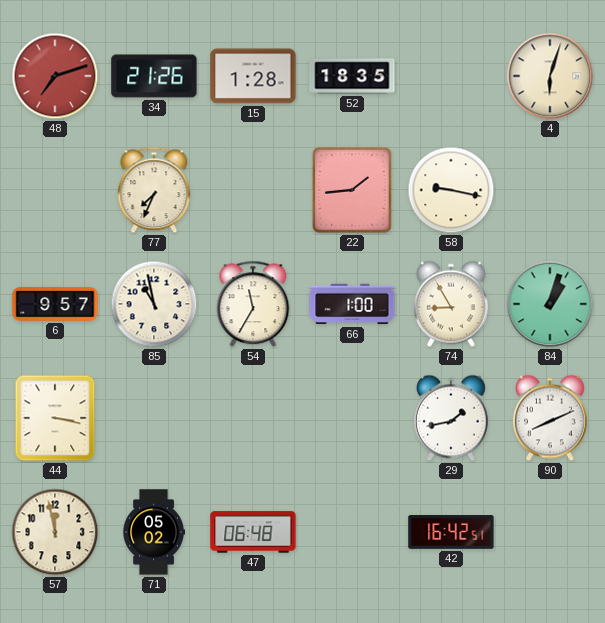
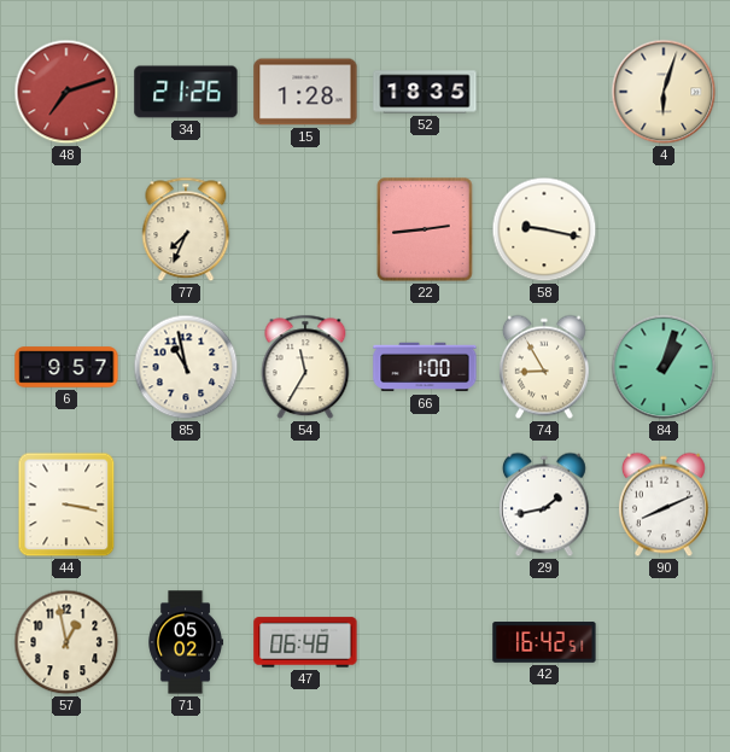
22: 1:44 -> 2:44 (425, 229)
57: 11:58 -> 12:58 (66, 642)
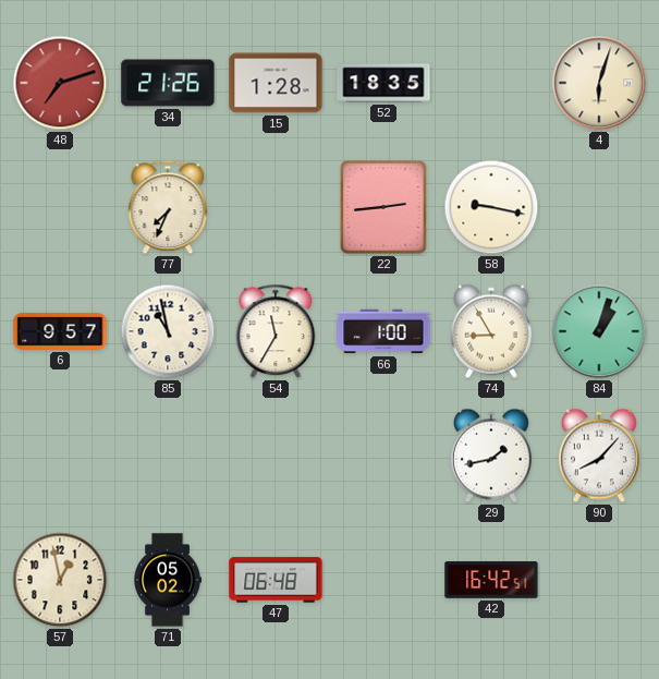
44: 3:17 -> none (66, 505)
90: 8:11 -> 8:07 (599, 456)
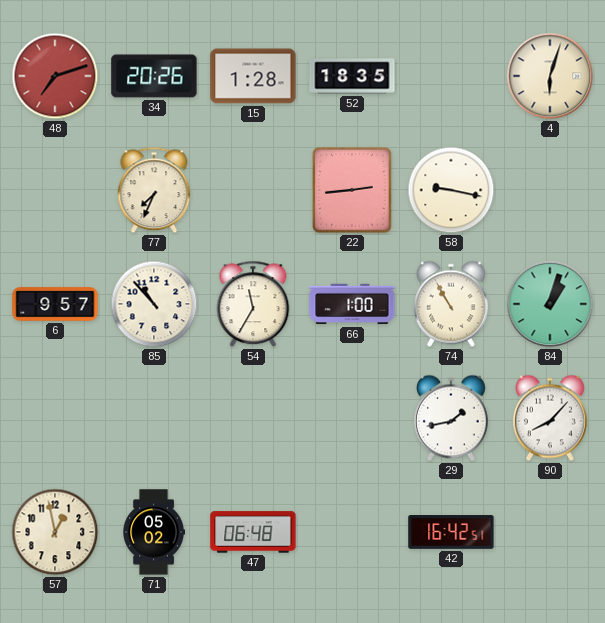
34: 21:26 -> 20:26 (154, 76)
85: 10:58 -> 10:53 (154, 304)
74: 8:55 -> 10:55 (451, 304)
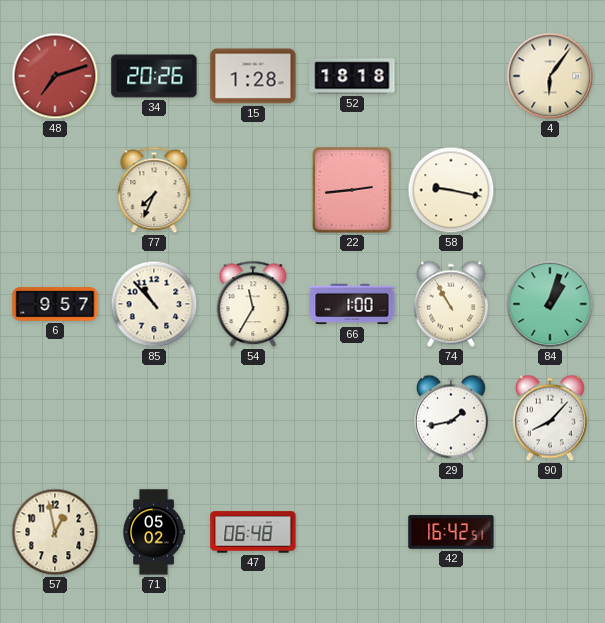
52: 18:35 -> 18:18 (352, 76)
4: 6:03 -> 6:06 (550, 76)
